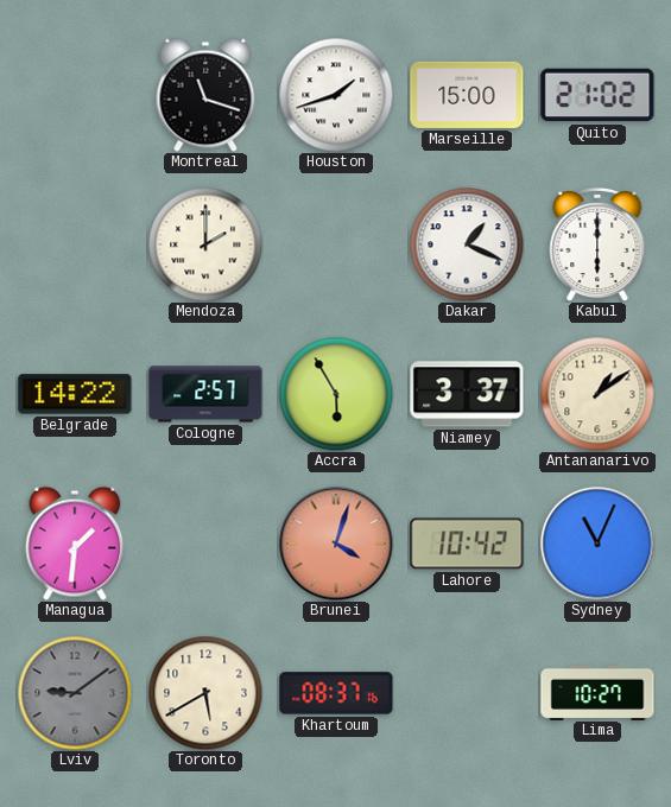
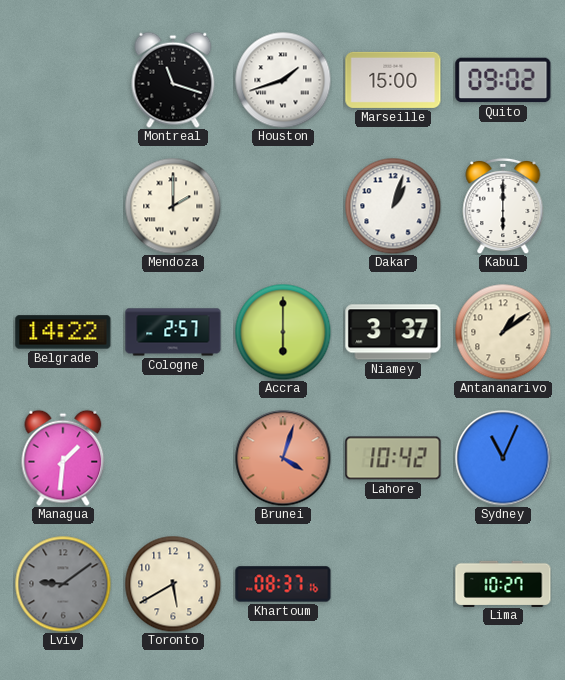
Quito: 21:02 -> 09:02 (503, 80)
Dakar: 1:19 -> 1:03 (393, 206)
Accra: 5:55 -> 6:00 (283, 332)
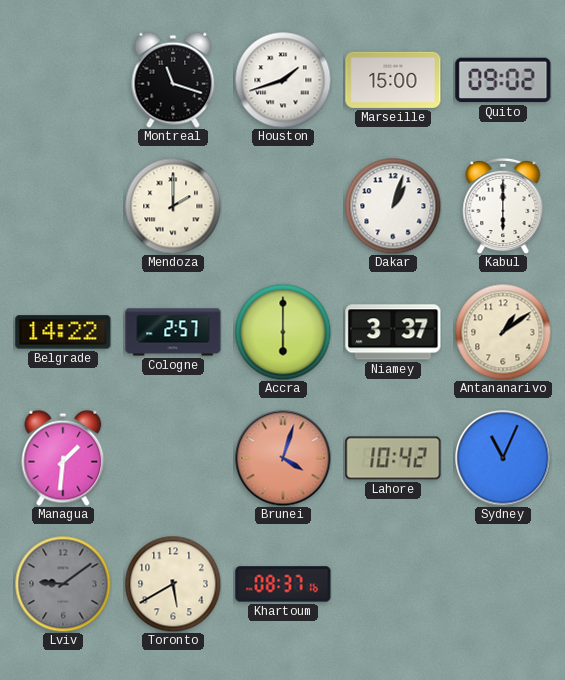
Lima: 10:27 -> none (503, 583)
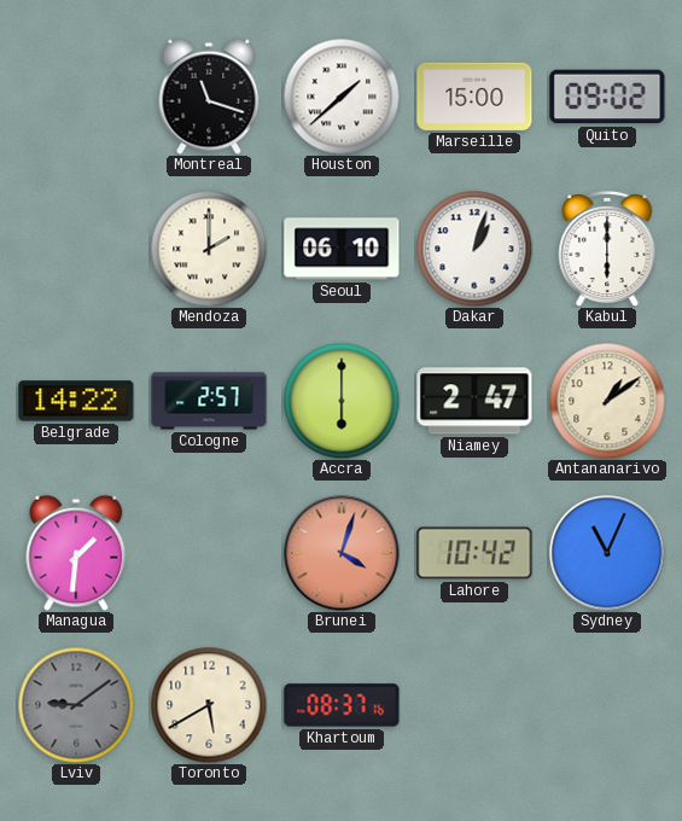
Houston: 1:42 -> 1:38 (342, 97)
Seoul: none -> 06:10 (342, 249)
Niamey: 3:37 -> 2:47 (474, 401)
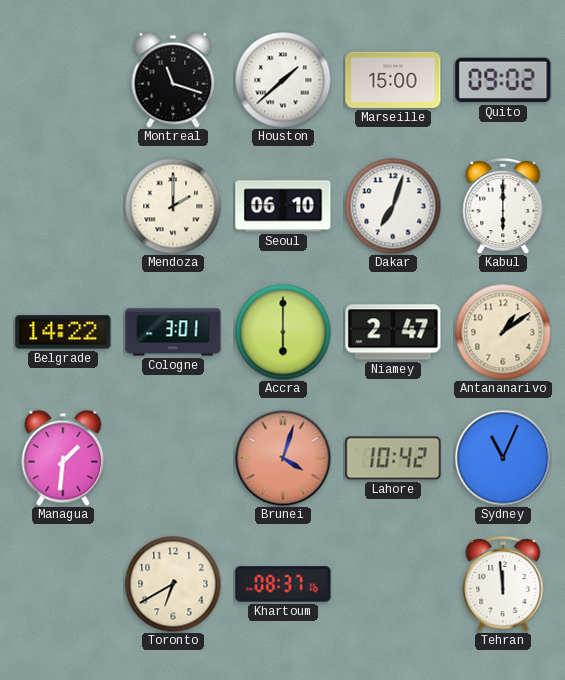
Dakar: 1:03 -> 7:03 (393, 206)
Cologne: 2:57 -> 3:01 (173, 332)
Lviv: 9:09 -> none (76, 705)
Toronto: 5:40 -> 6:40 (173, 584)
Tehran: none -> 11:59 (503, 584)
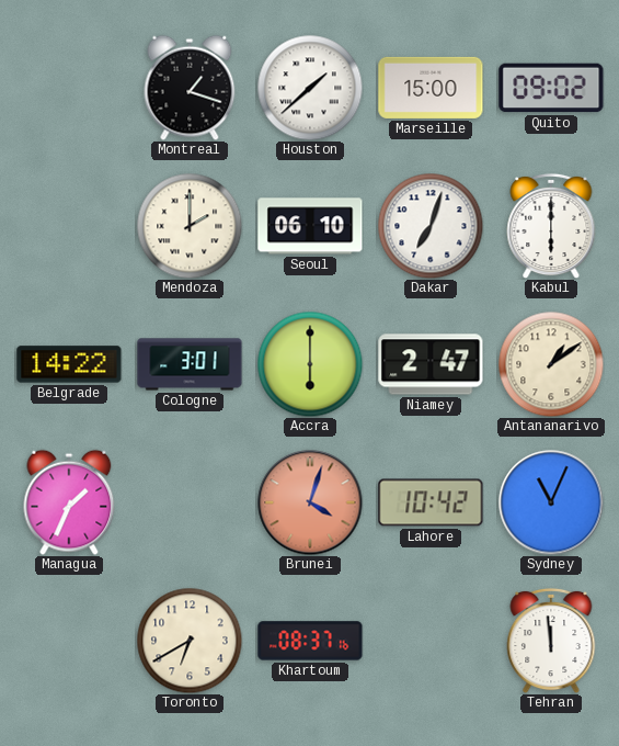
Montreal: 11:18 -> 1:18 (190, 88)
Managua: 1:31 -> 1:34 (69, 502)
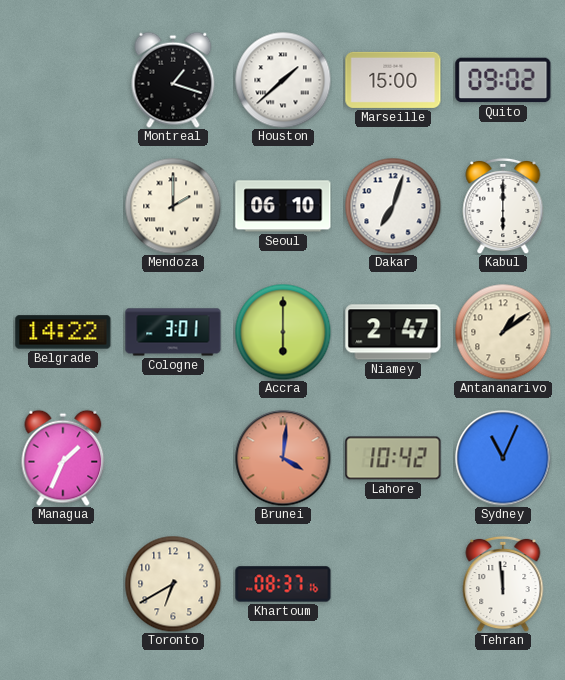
Brunei: 4:03 -> 4:01 (283, 458)
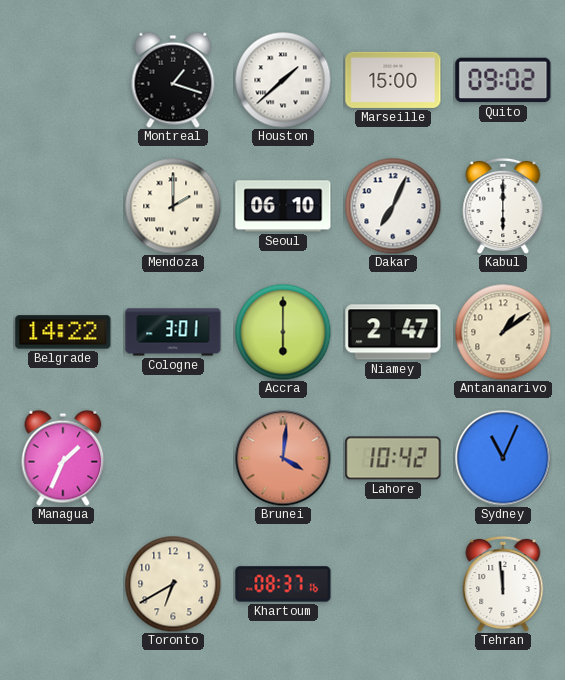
Dakar: 7:03 -> 7:04 (393, 206)
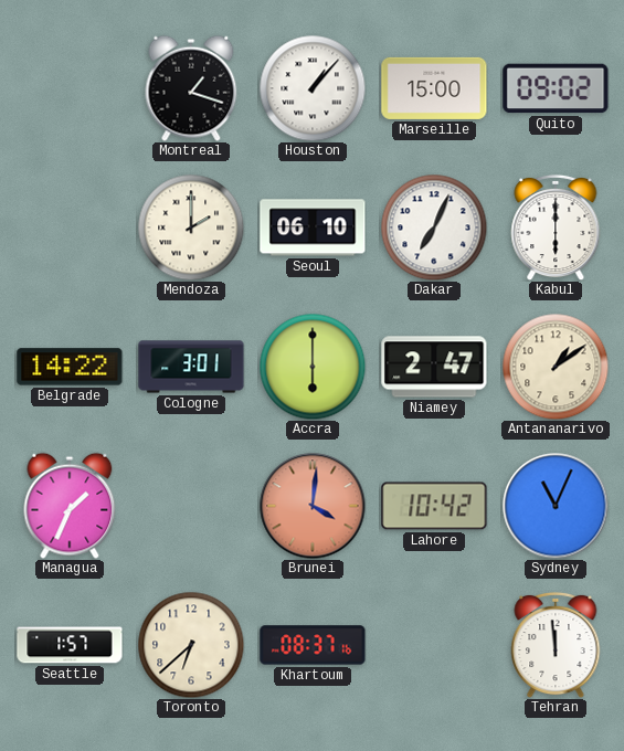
Houston: 1:38 -> 1:07 (313, 88)
Seattle: none -> 1:57 (70, 645)
Toronto: 6:40 -> 6:38 (191, 645)
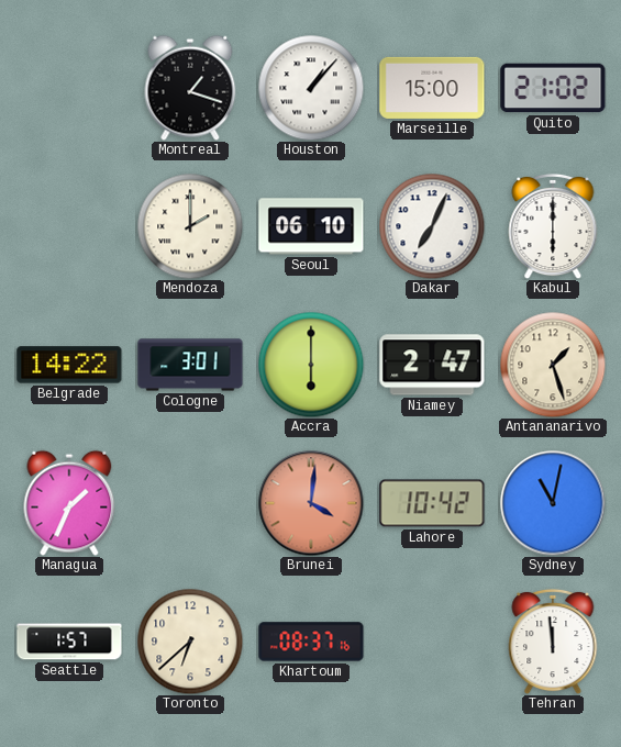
Quito: 09:02 -> 21:02 (553, 88)
Antananarivo: 1:09 -> 1:27 (553, 365)
Sydney: 11:04 -> 11:02 (553, 503)
